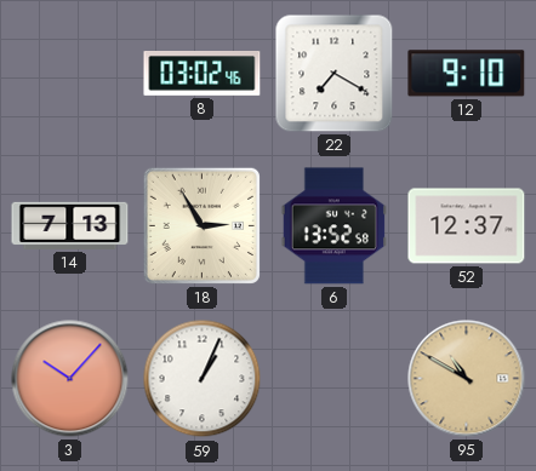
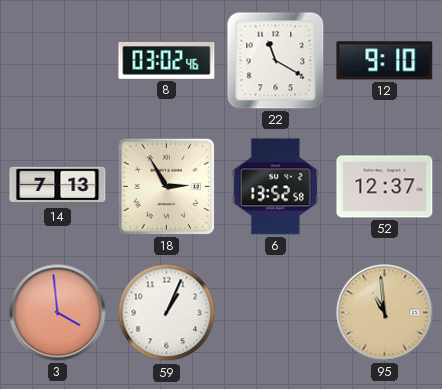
22: 7:20 -> 11:20 (276, 61)
3: 10:07 -> 3:59 (58, 313)
95: 10:50 -> 10:59 (385, 313)
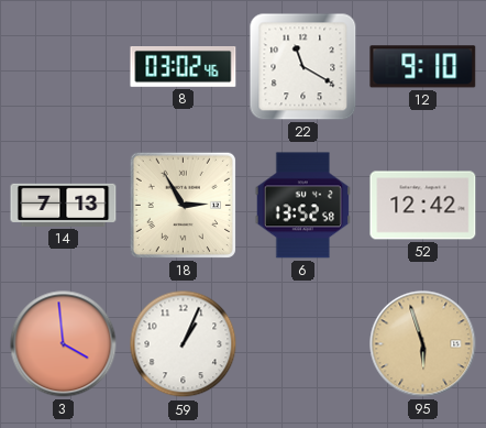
52: 12:37 -> 12:42 (423, 206)
95: 10:59 -> 5:57 (423, 344)
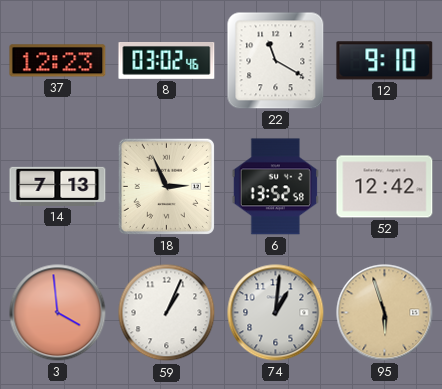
37: none -> 12:23 (58, 61)
18: 2:55 -> 2:56 (166, 186)
74: none -> 1:01 (276, 313)
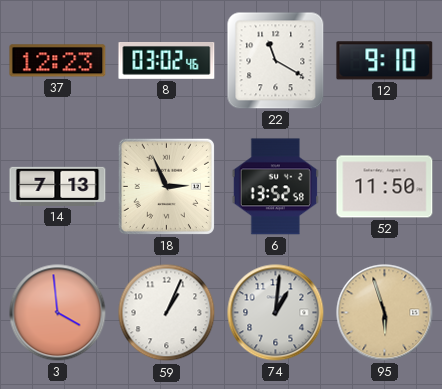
52: 12:42 -> 11:50 (385, 187)
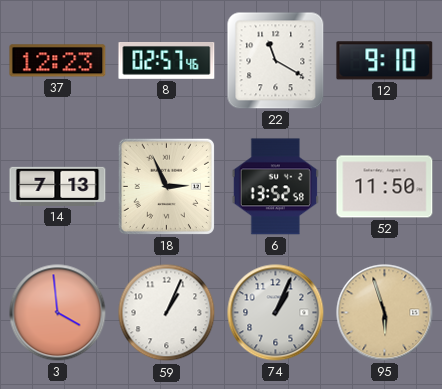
8: 03:02 -> 02:57 (167, 61)
74: 1:01 -> 1:04 (276, 313)
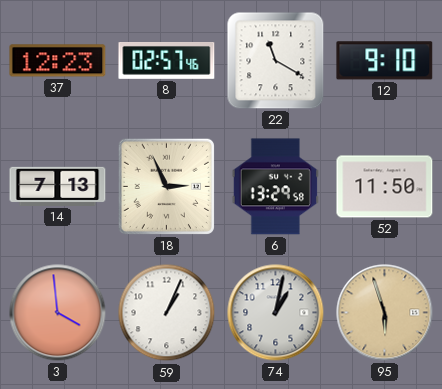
6: 13:52 -> 13:29 (275, 187)
74: 1:04 -> 1:02 (276, 313)
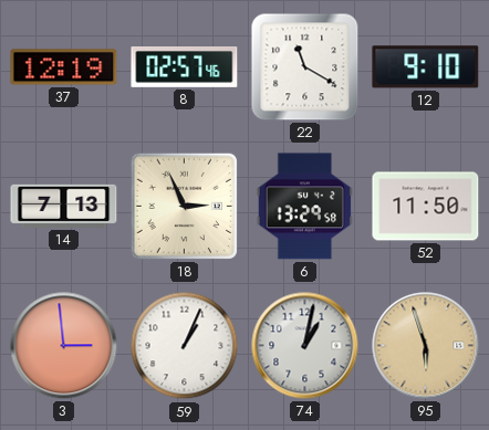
37: 12:23 -> 12:19 (64, 67)
3: 3:59 -> 2:59 (64, 346)
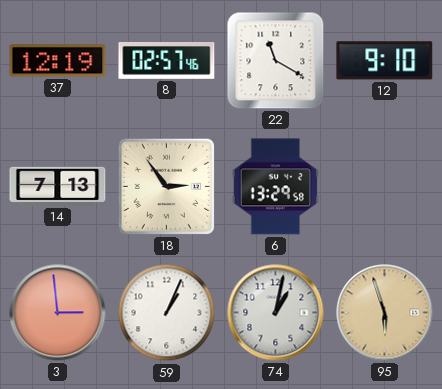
18: 2:56 -> 2:54 (166, 186)
52: 11:50 -> none (426, 207)
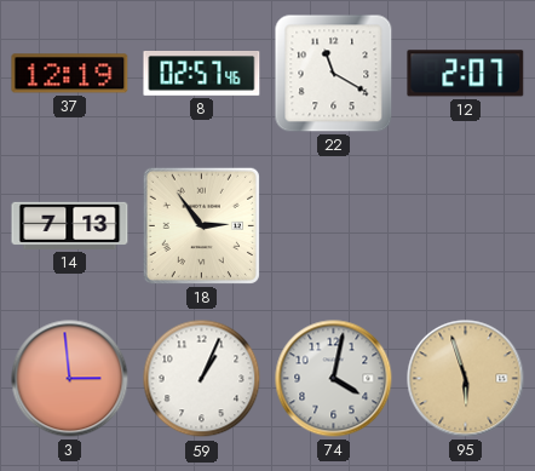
12: 9:10 -> 2:07 (466, 74)
6: 13:29 -> none (275, 187)
74: 1:02 -> 4:02 (334, 379)
